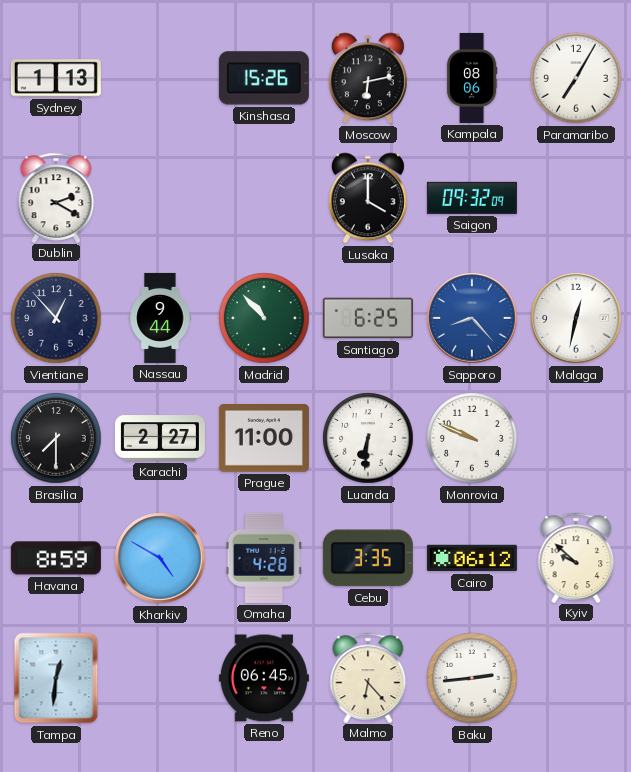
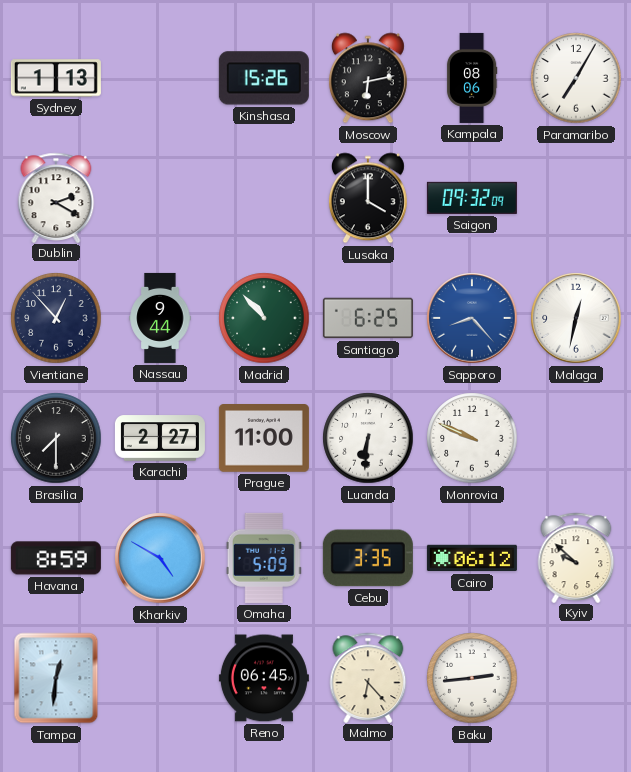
Omaha: 4:28 -> 5:09 (264, 558)
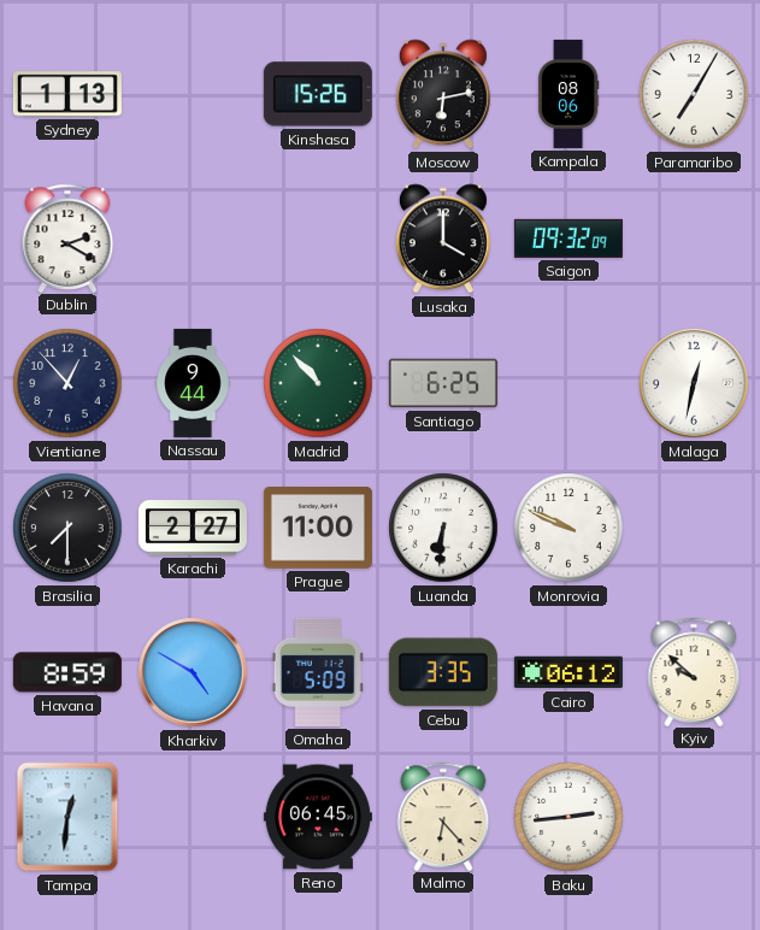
Sapporo: 8:23 -> none (472, 318)
